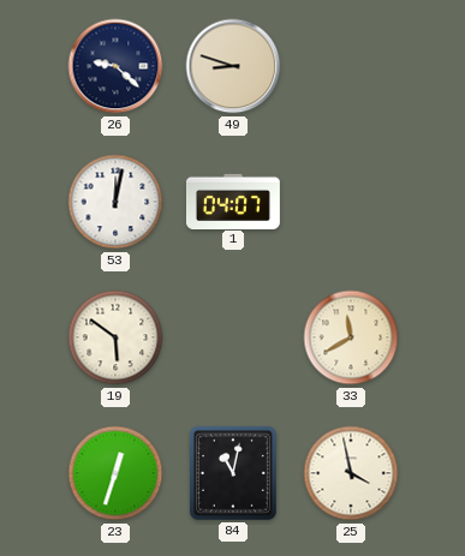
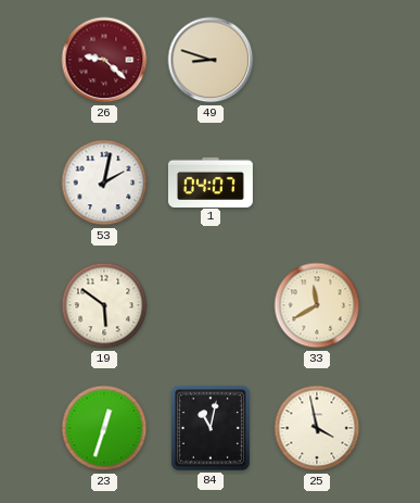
26 dial: navy -> burgundy (104, 60)
53: 12:02 -> 2:02 (104, 183)
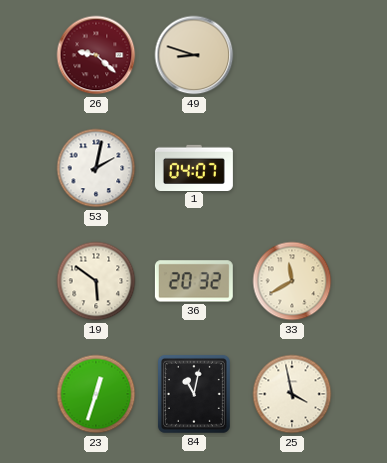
36: none -> 20:32 (194, 281)
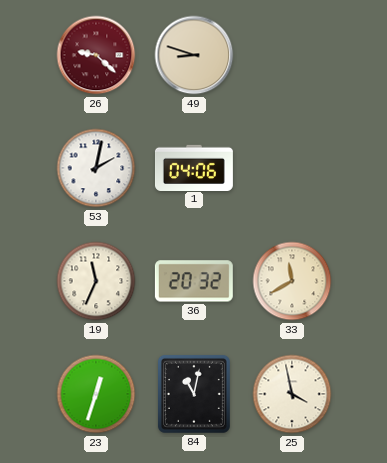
1: 04:07 -> 04:06 (194, 167)
19: 5:51 -> 11:34 (96, 281)
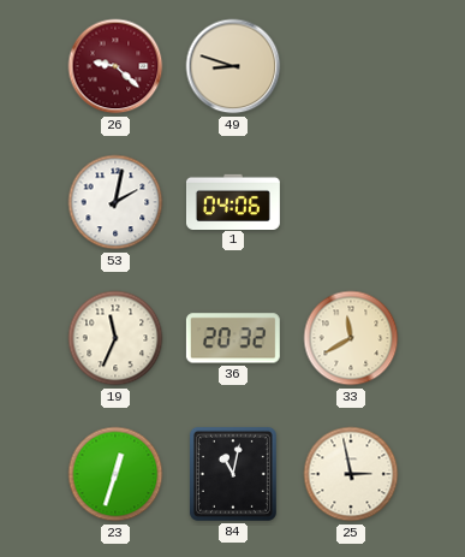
25: 3:58 -> 2:58 (351, 474)
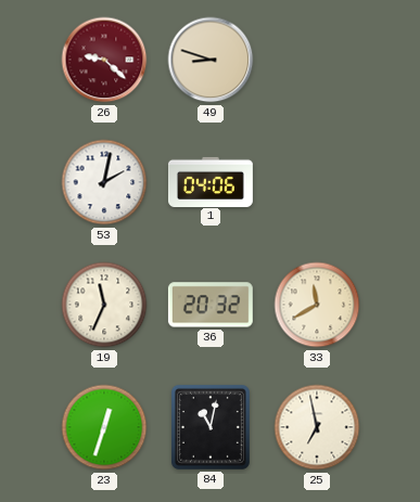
25: 2:58 -> 6:58 (317, 427)
